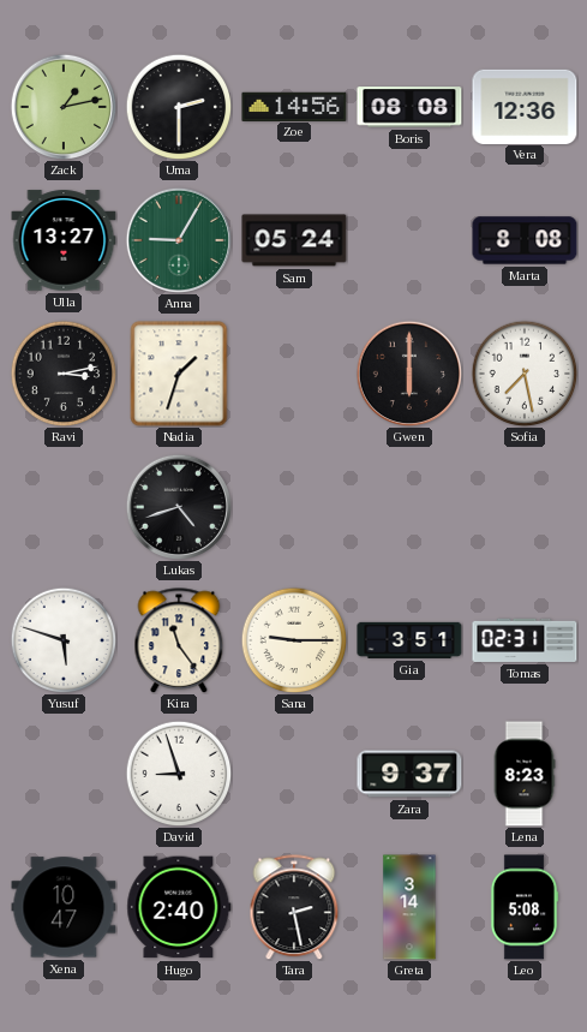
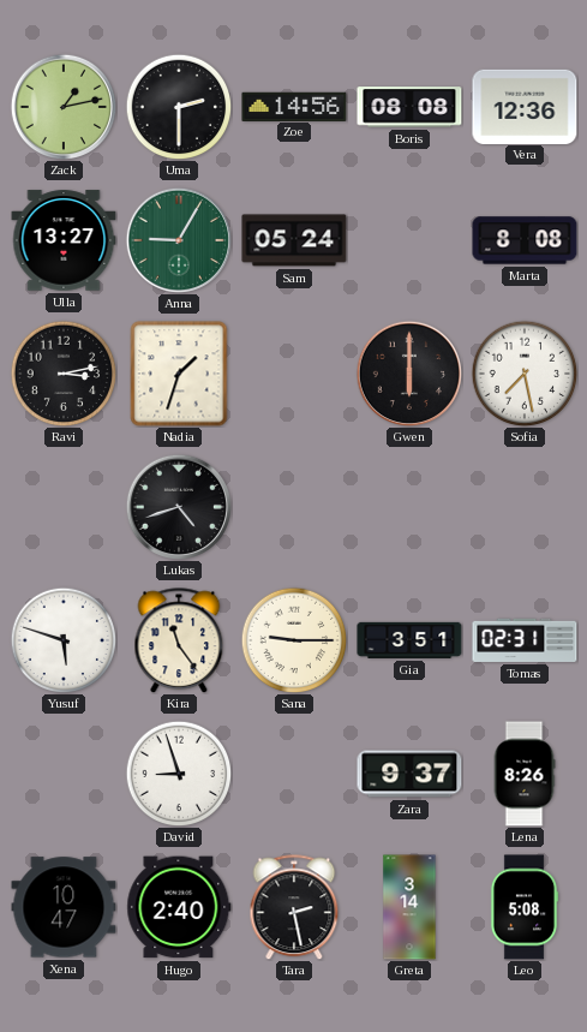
Lena: 8:23 -> 8:26 (525, 774)
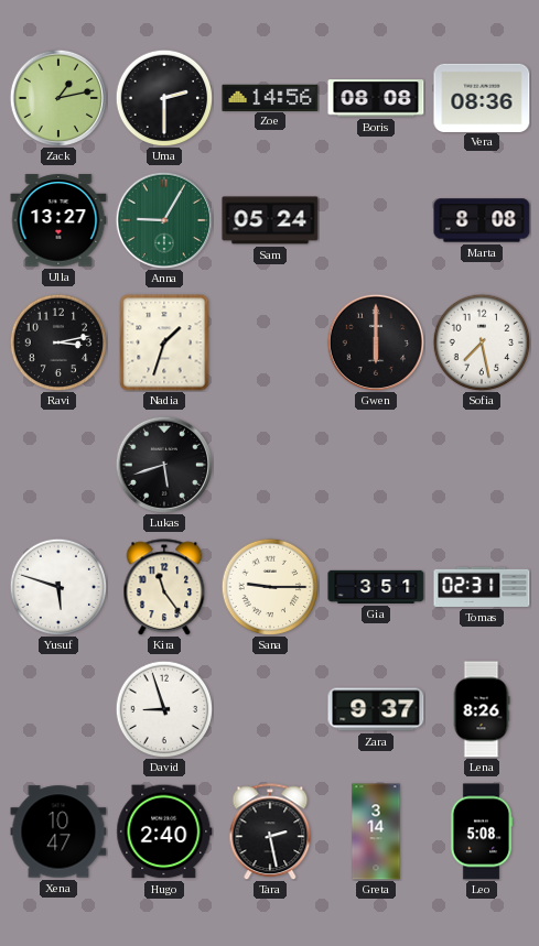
Vera: 12:36 -> 08:36 (482, 97)
Lukas: 4:42 -> 5:42 (163, 464)
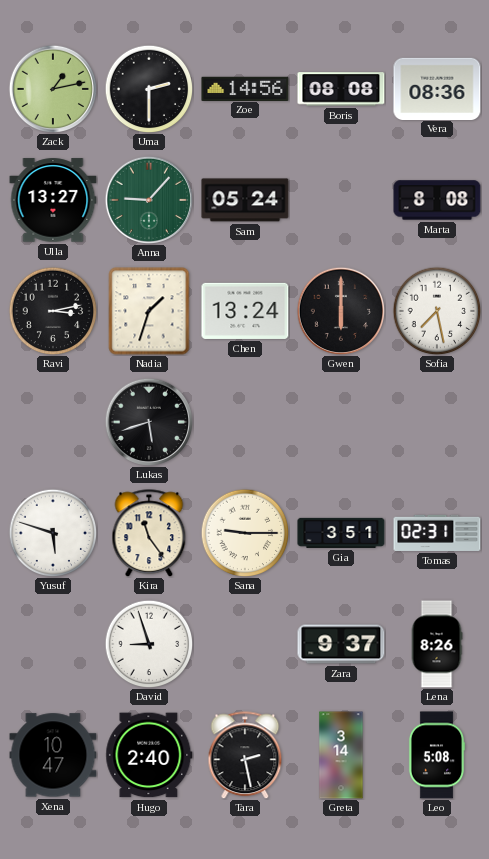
Anna: 9:05 -> 9:07 (148, 199)
Chen: none -> 13:24 (245, 311)
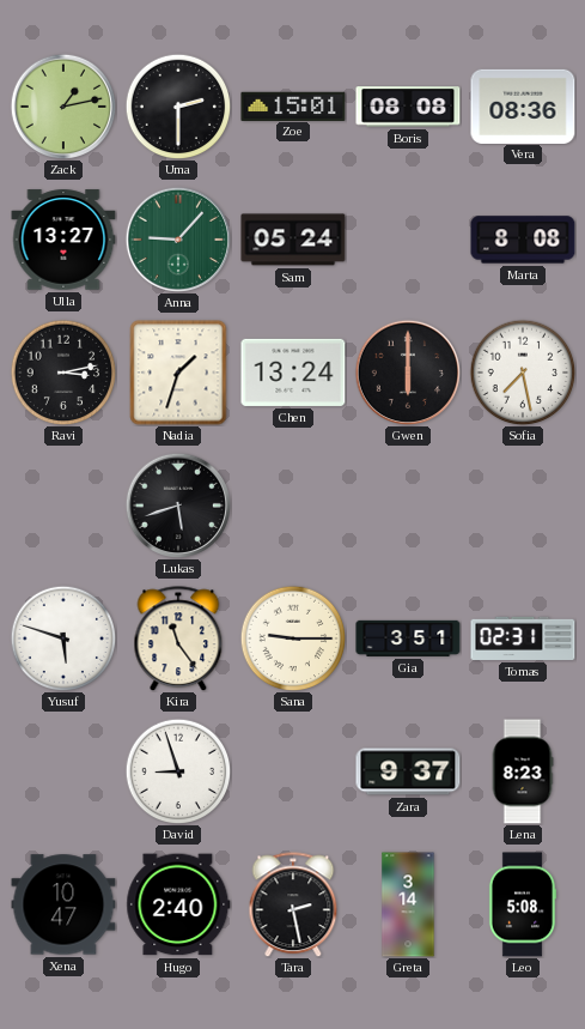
Zoe: 14:56 -> 15:01 (293, 105)
Lena: 8:26 -> 8:23 (523, 771)
